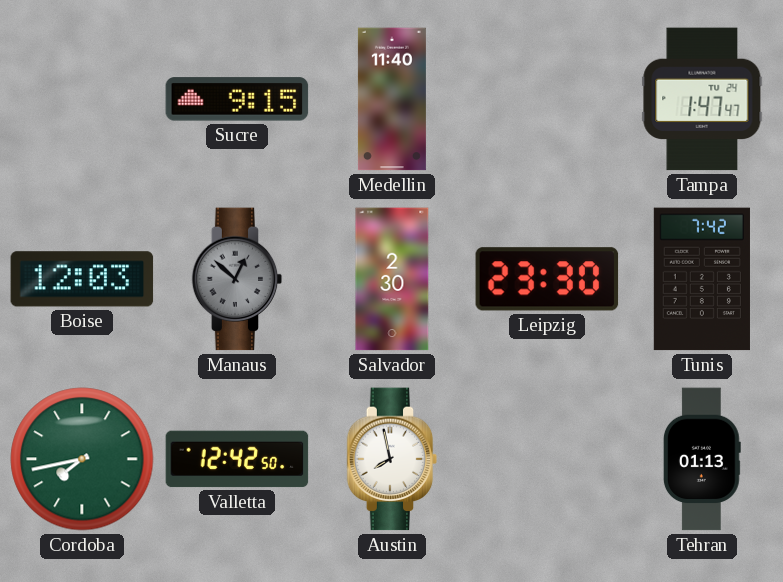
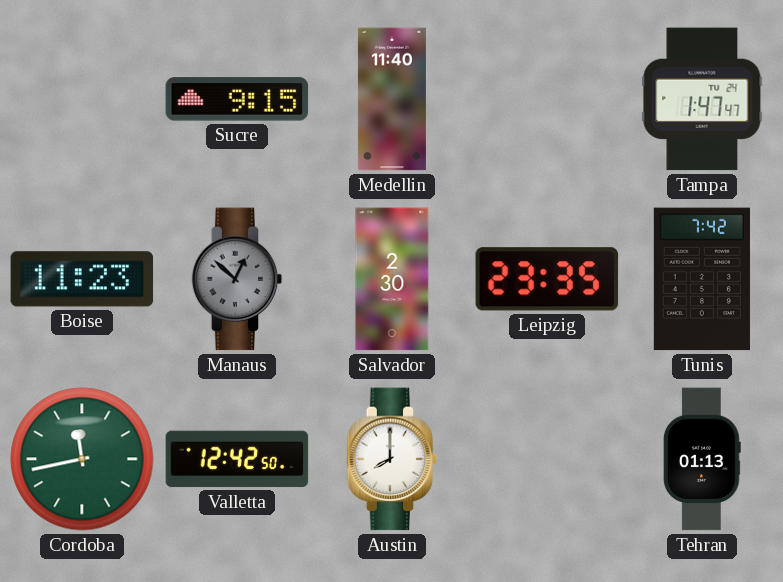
Boise: 12:03 -> 11:23 (82, 279)
Leipzig: 23:30 -> 23:35 (547, 279)
Cordoba: 7:43 -> 11:43 (82, 459)
Austin: 7:58 -> 8:00 (392, 459)
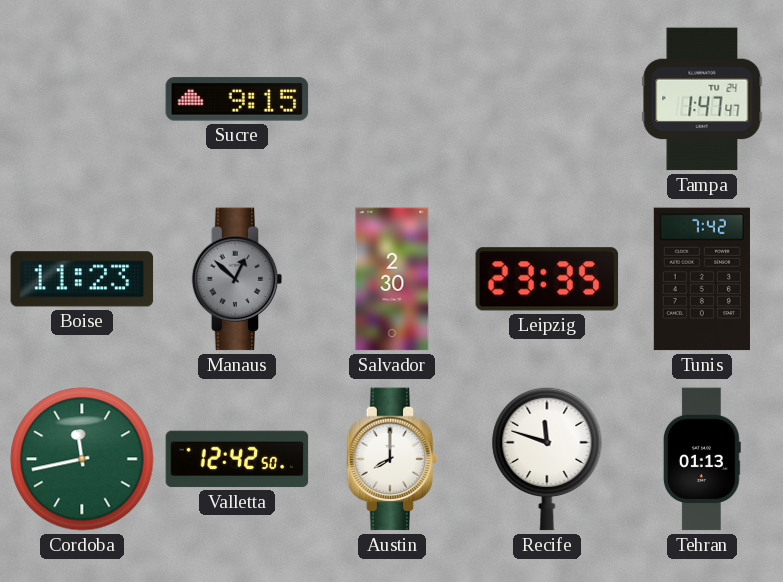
Medellin: 11:40 -> none (392, 99)
Recife: none -> 11:48 (547, 459)
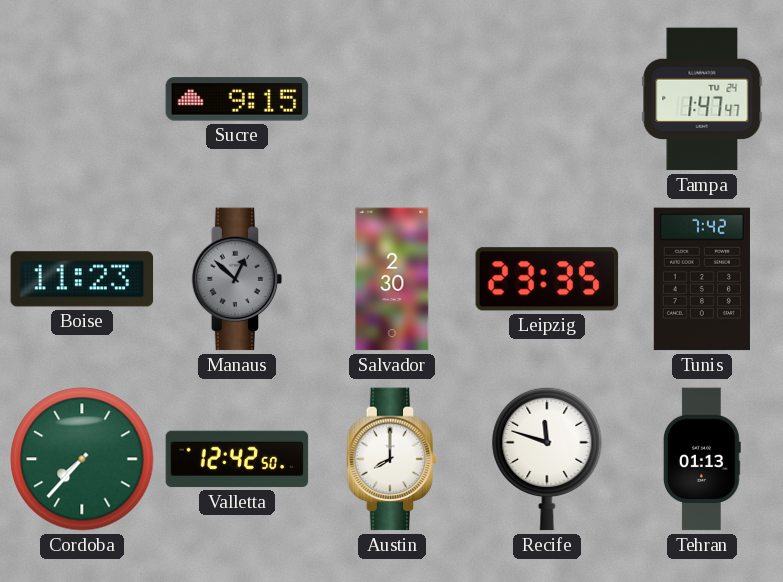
Cordoba: 11:43 -> 7:37 (82, 459)
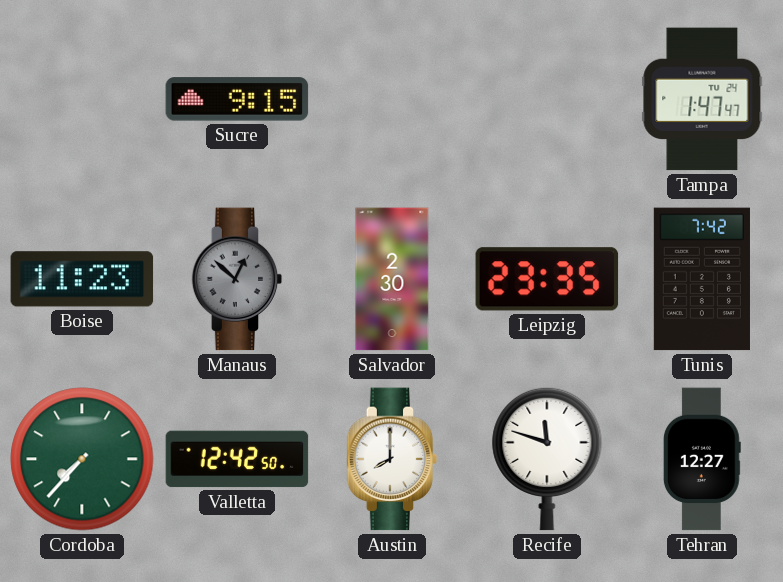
Tehran: 01:13 -> 12:27 (702, 459)
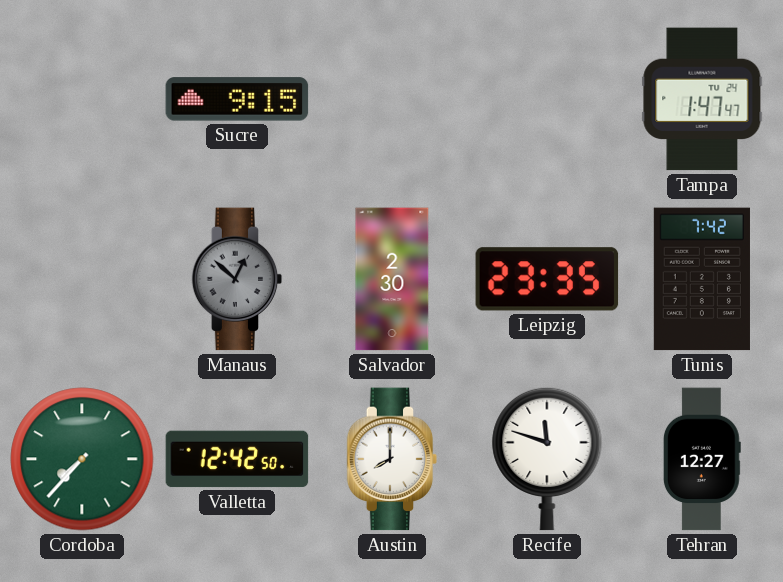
Boise: 11:23 -> none (82, 279)
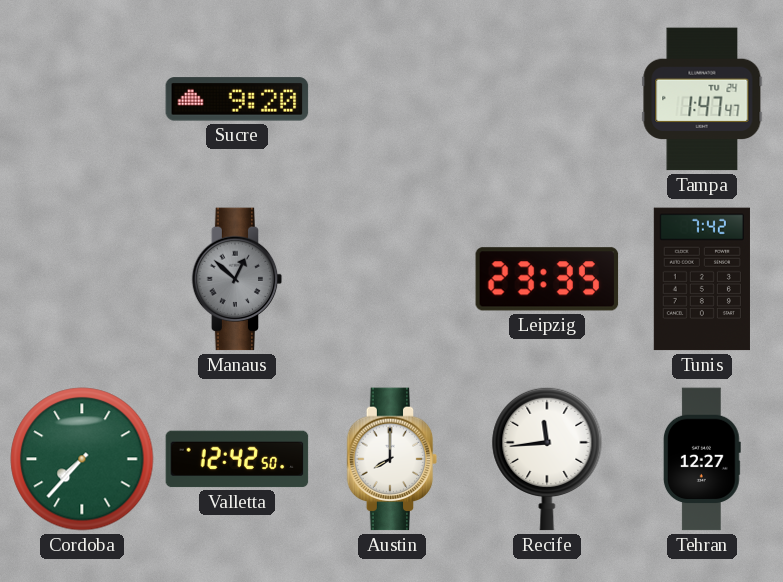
Sucre: 9:15 -> 9:20 (237, 99)
Salvador: 2:30 -> none (392, 279)
Recife: 11:48 -> 11:44 (547, 459)
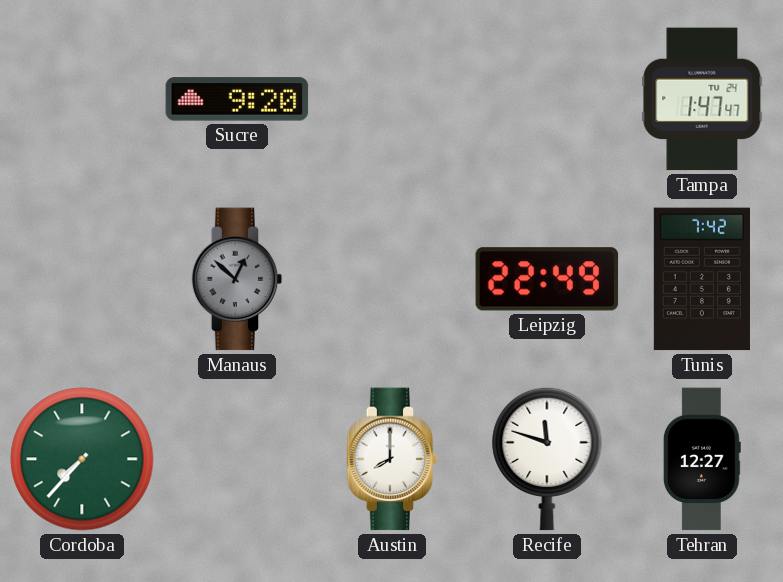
Leipzig: 23:35 -> 22:49 (547, 279)
Valletta: 12:42 -> none (237, 459)
Recife: 11:44 -> 11:48 (547, 459)
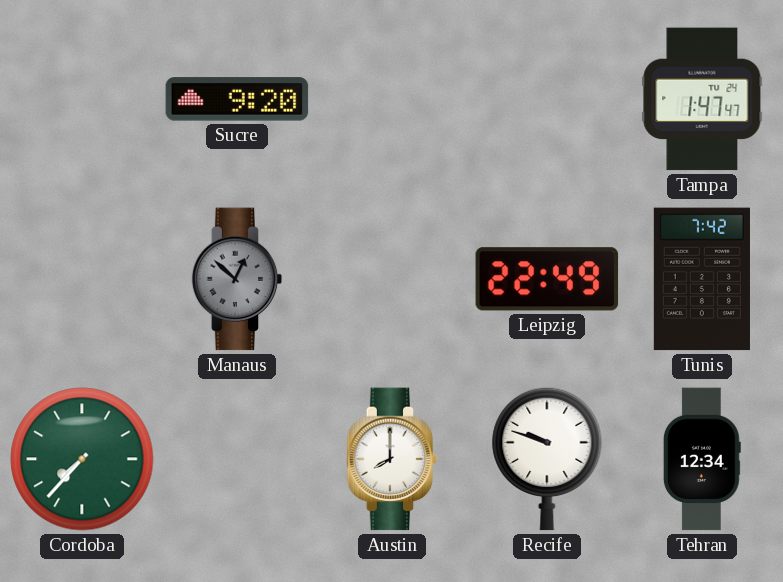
Recife: 11:48 -> 9:48 (547, 459)
Tehran: 12:27 -> 12:34 (702, 459)
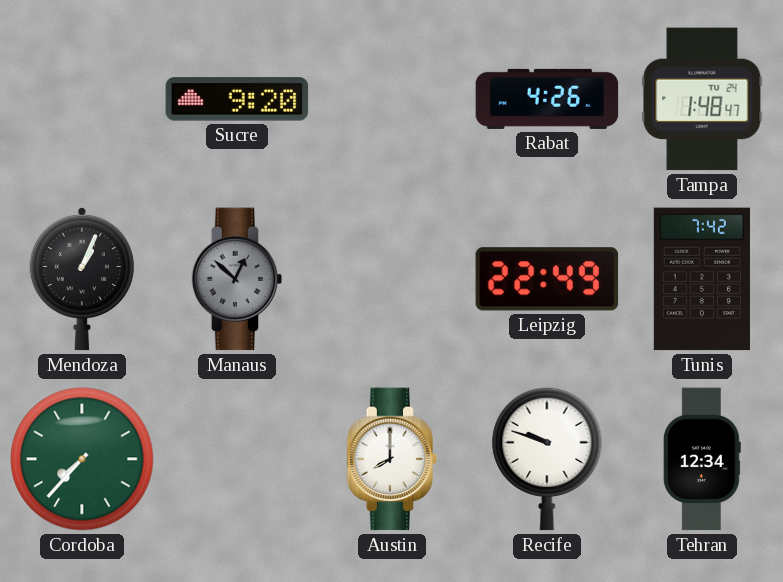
Rabat: none -> 4:26 (547, 99)
Tampa: 1:47 -> 1:48 (702, 99)
Mendoza: none -> 1:04 (82, 279)
